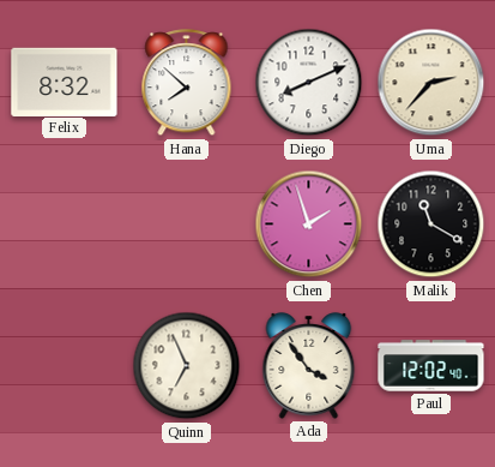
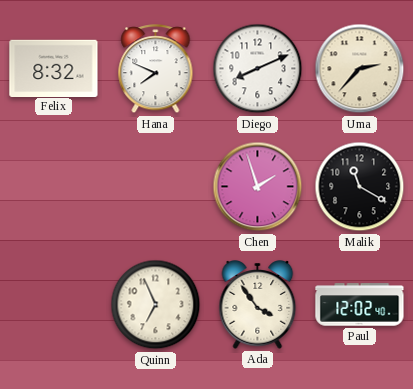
Hana: 7:52 -> 7:49 (156, 69)
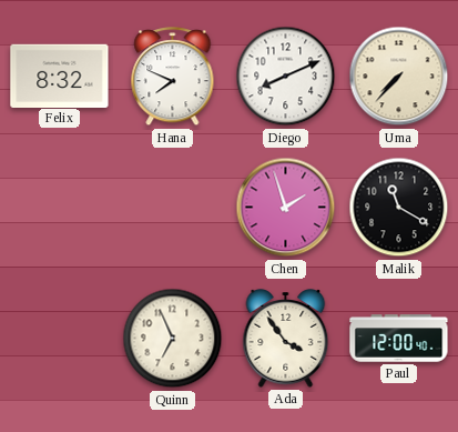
Uma: 2:37 -> 7:37 (399, 77)
Paul: 12:02 -> 12:00 (399, 339)
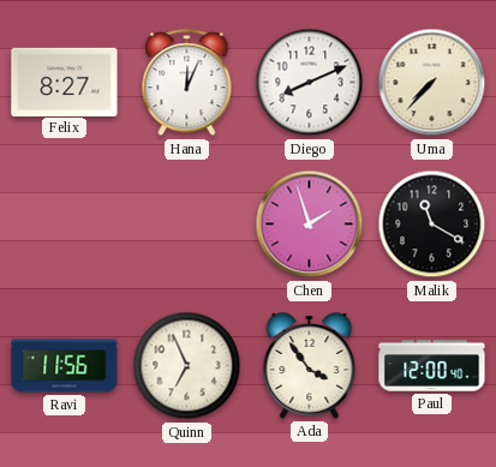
Felix: 8:32 -> 8:27 (65, 82)
Hana: 7:49 -> 12:04 (187, 83)
Ravi: none -> 11:56 (65, 366)
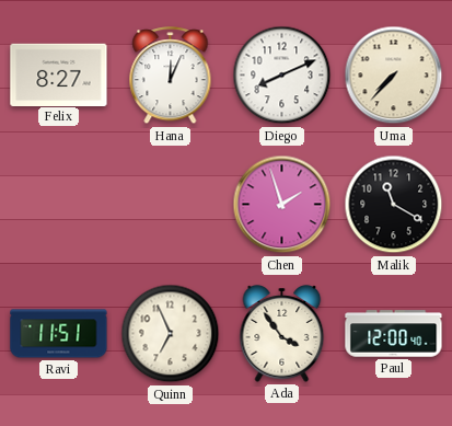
Ravi: 11:56 -> 11:51 (59, 334)
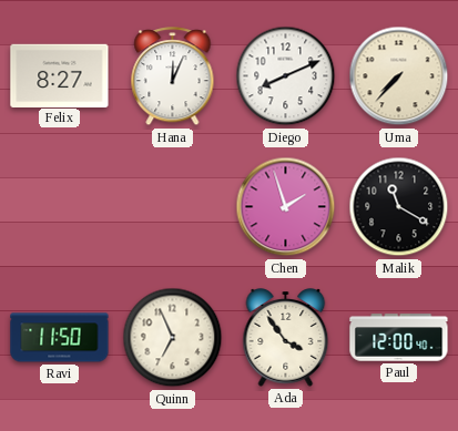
Ravi: 11:51 -> 11:50 (60, 338)
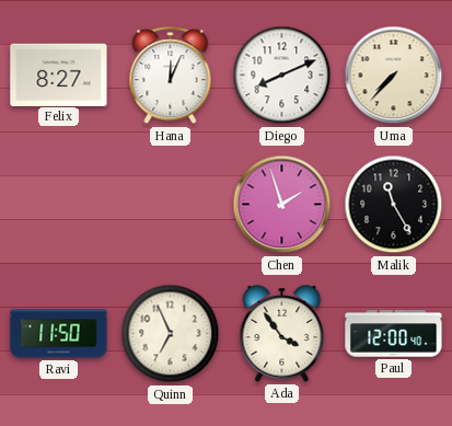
Malik: 11:20 -> 11:25 (394, 205)
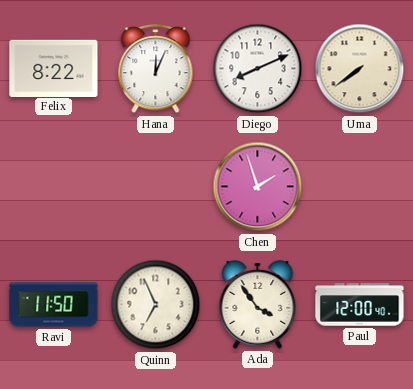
Felix: 8:27 -> 8:22 (54, 68)
Uma: 7:37 -> 7:39 (360, 69)
Malik: 11:25 -> none (394, 205)
